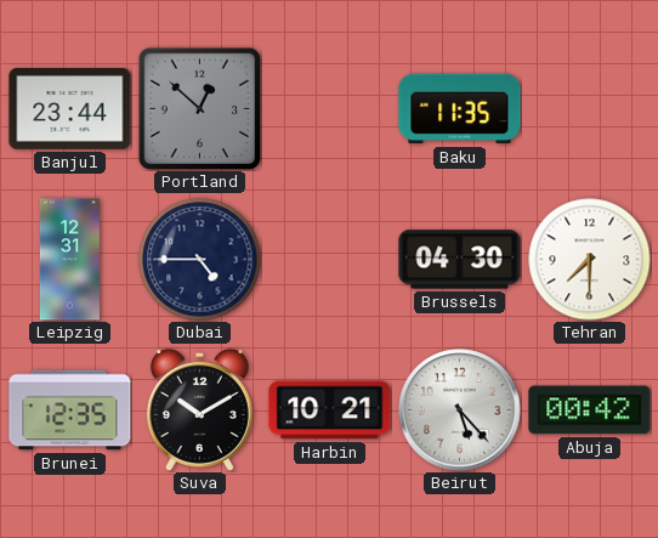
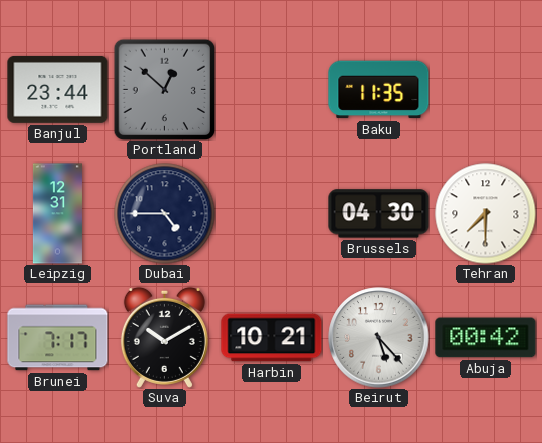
Brunei: 12:35 -> 7:17 (58, 338)
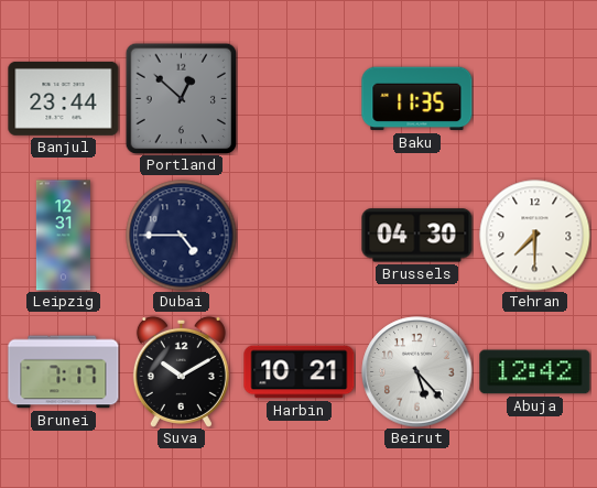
Abuja: 00:42 -> 12:42 (535, 372)
